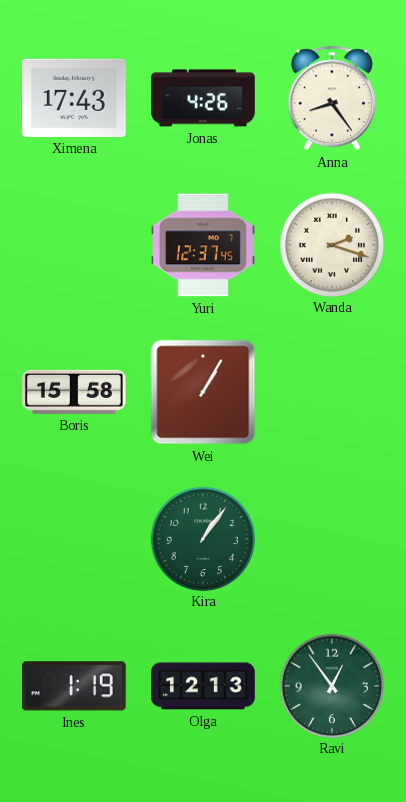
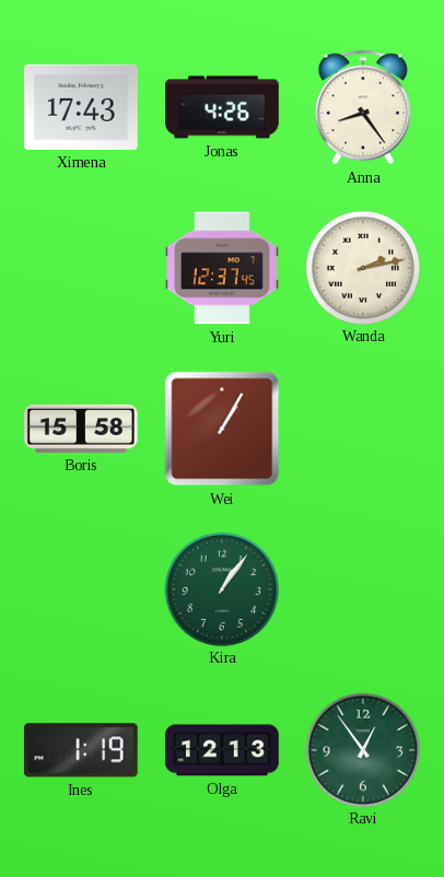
Wanda: 2:18 -> 2:13 (362, 267)
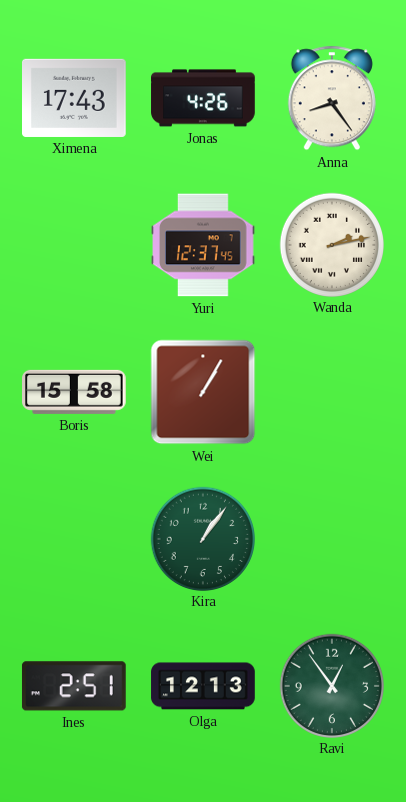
Ines: 1:19 -> 2:51 (74, 686)
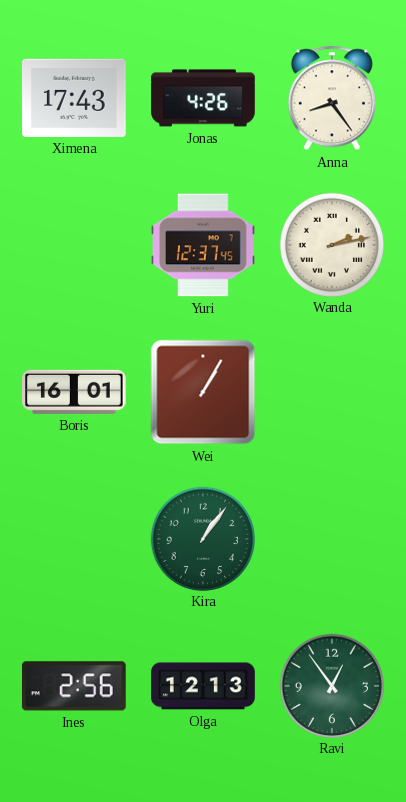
Boris: 15:58 -> 16:01 (75, 392)
Ines: 2:51 -> 2:56 (74, 686)
